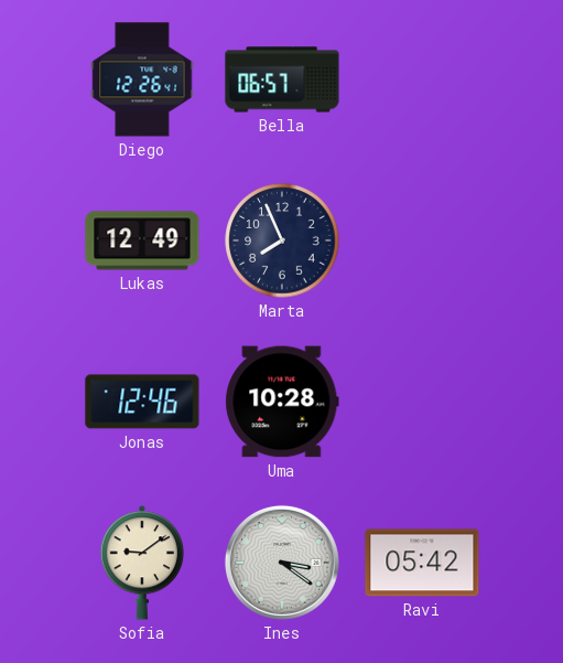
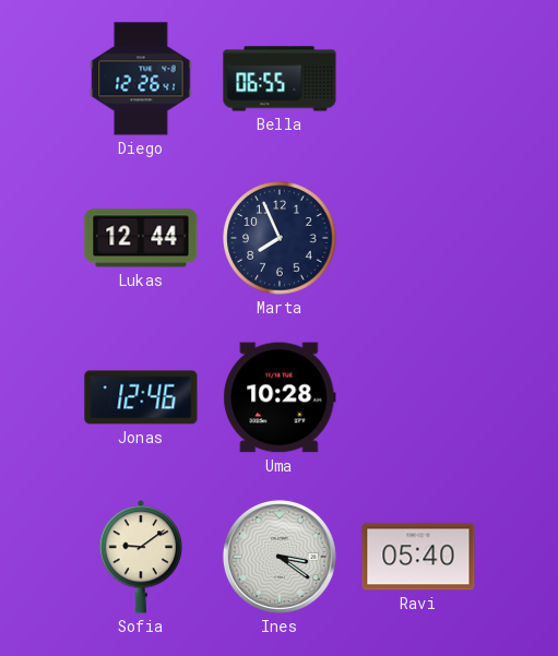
Bella: 06:57 -> 06:55 (280, 79)
Lukas: 12:49 -> 12:44 (141, 238)
Ravi: 05:42 -> 05:40 (418, 557)
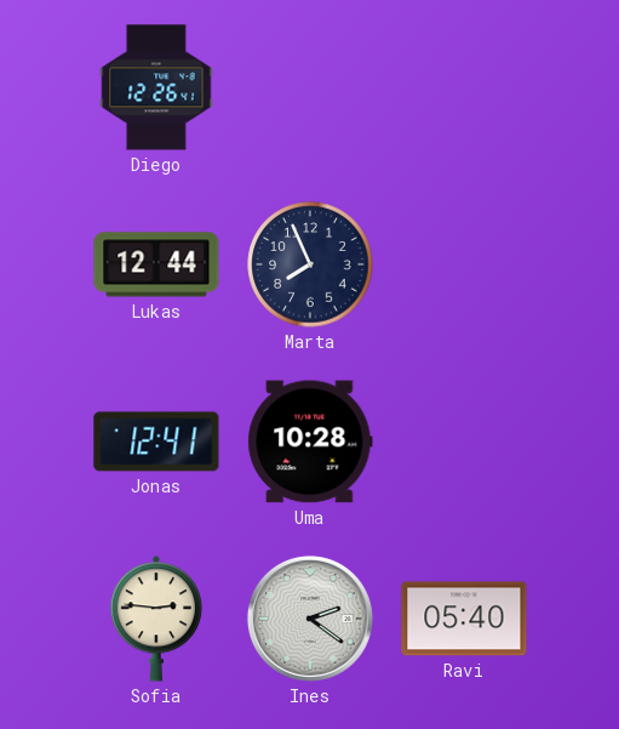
Bella: 06:55 -> none (280, 79)
Jonas: 12:46 -> 12:41 (156, 442)
Sofia: 9:09 -> 2:46 (156, 619)
Ines: 3:21 -> 2:21 (310, 619)
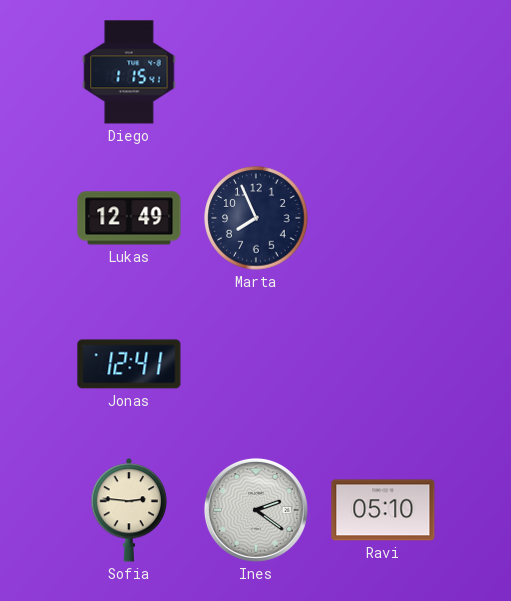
Diego: 12:26 -> 1:15 (129, 72)
Lukas: 12:44 -> 12:49 (129, 218)
Uma: 10:28 -> none (310, 442)
Ravi: 05:40 -> 05:10 (383, 510)
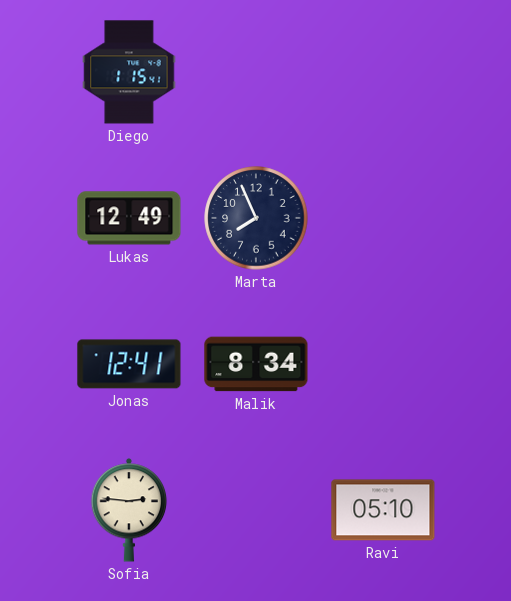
Malik: none -> 8:34 (256, 364)
Ines: 2:21 -> none (256, 510)
